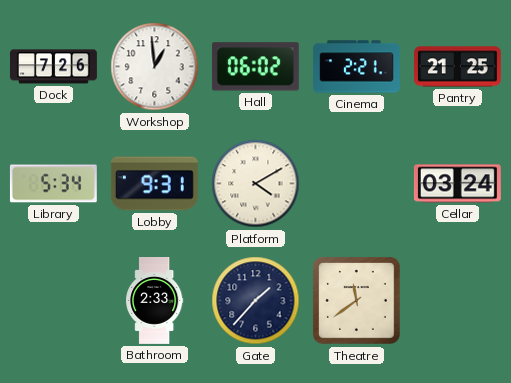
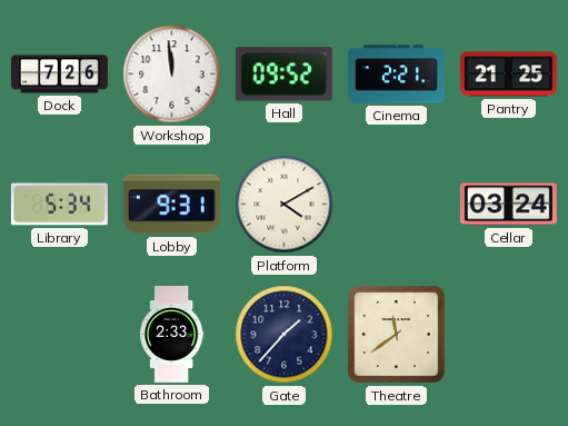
Workshop: 12:59 -> 11:59 (172, 75)
Hall: 06:02 -> 09:52 (283, 75)
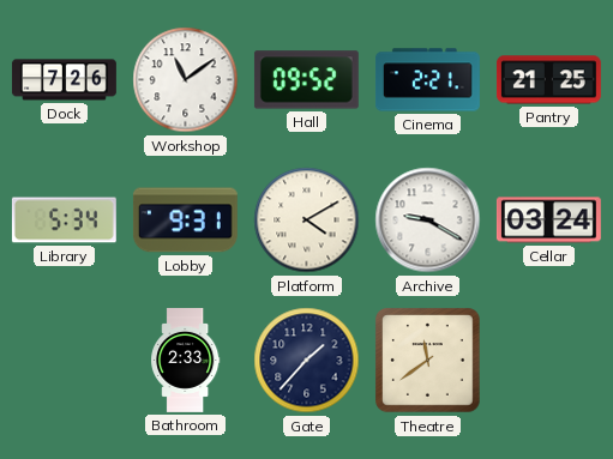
Workshop: 11:59 -> 11:09 (186, 80)
Archive: none -> 9:20 (428, 221)
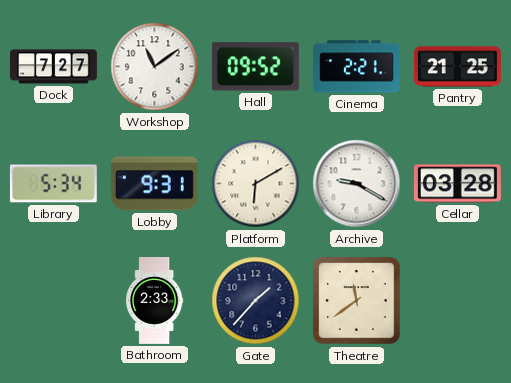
Dock: 7:26 -> 7:27 (53, 67)
Platform: 4:10 -> 6:10 (256, 184)
Cellar: 03:24 -> 03:28 (457, 184)
